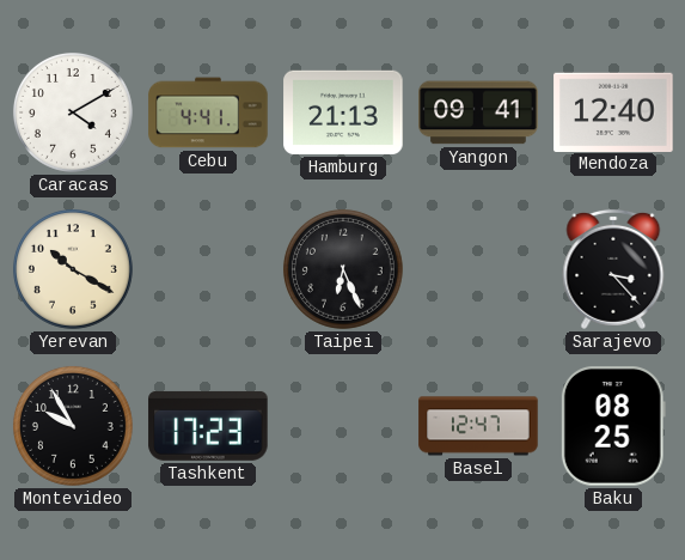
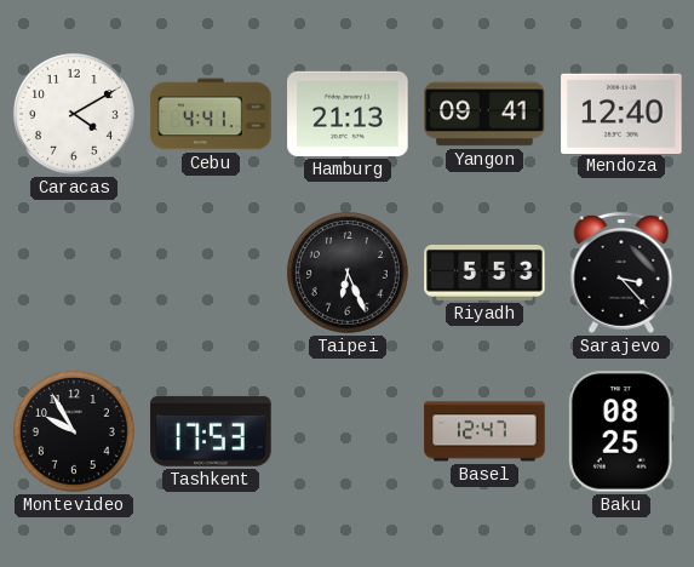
Yerevan: 10:20 -> none (73, 269)
Riyadh: none -> 5:53 (484, 274)
Tashkent: 17:23 -> 17:53 (211, 431)
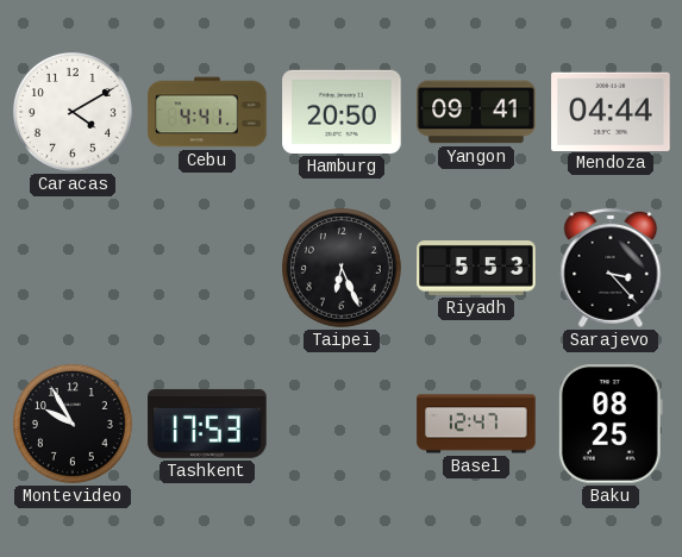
Hamburg: 21:13 -> 20:50 (342, 112)
Mendoza: 12:40 -> 04:44 (611, 111)
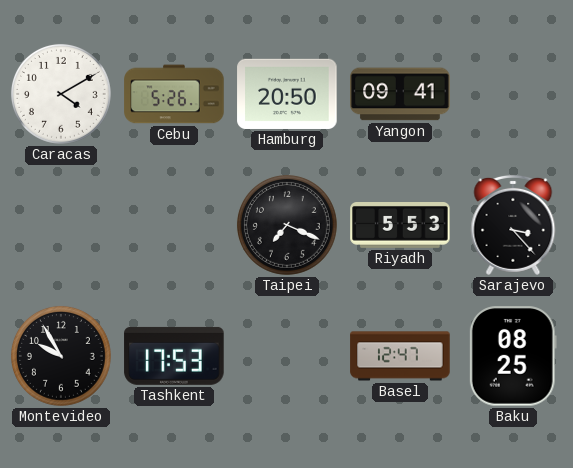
Cebu: 4:41 -> 5:26 (174, 94)
Mendoza: 04:44 -> none (611, 111)
Taipei: 6:26 -> 7:19 (287, 225)
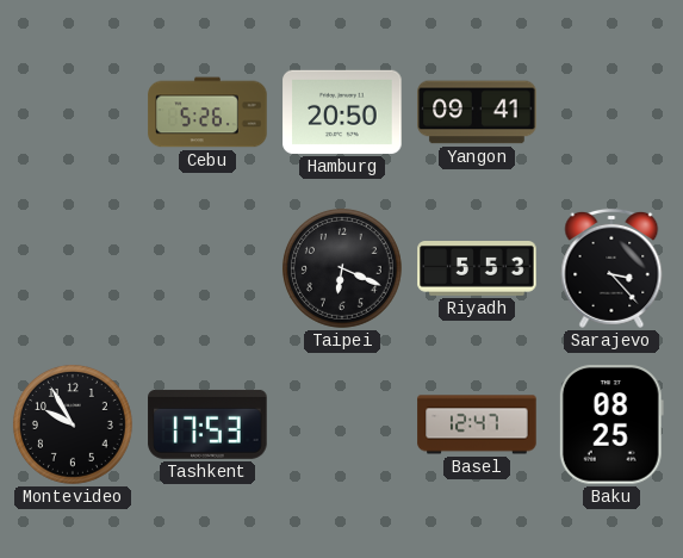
Caracas: 4:10 -> none (61, 94)
Taipei: 7:19 -> 6:19 (342, 268)
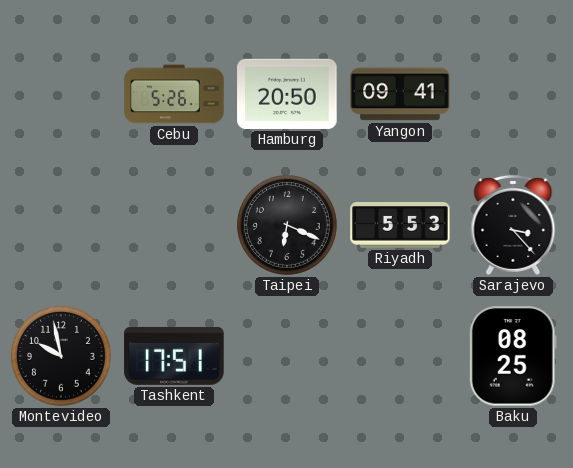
Montevideo: 9:55 -> 9:58 (61, 356)
Tashkent: 17:53 -> 17:51 (174, 356)
Basel: 12:47 -> none (477, 424)
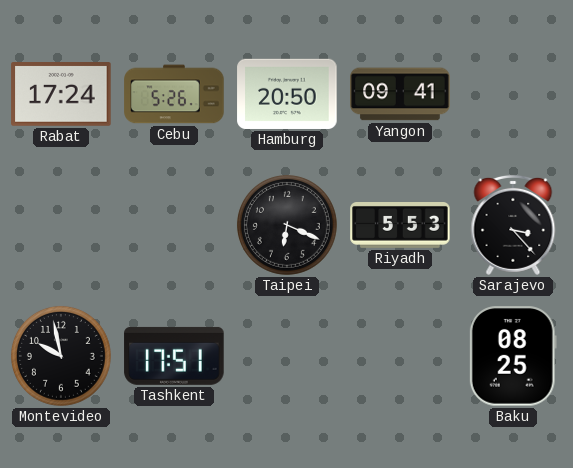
Rabat: none -> 17:24 (61, 95)
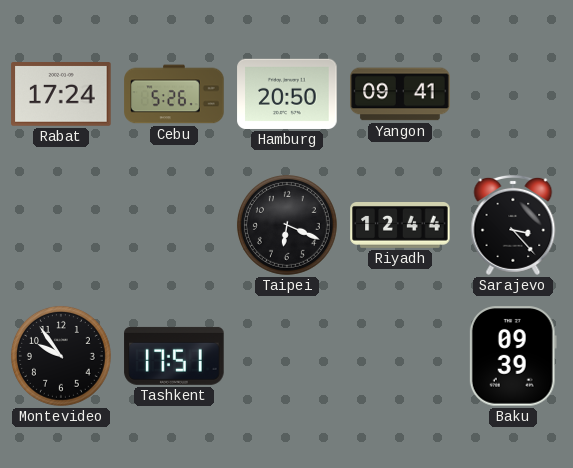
Riyadh: 5:53 -> 12:44 (400, 226)
Montevideo: 9:58 -> 9:54 (61, 356)
Baku: 08:25 -> 09:39 (513, 356)
